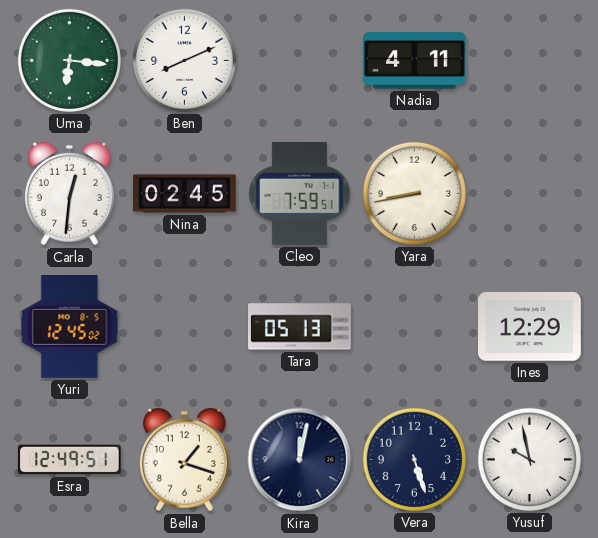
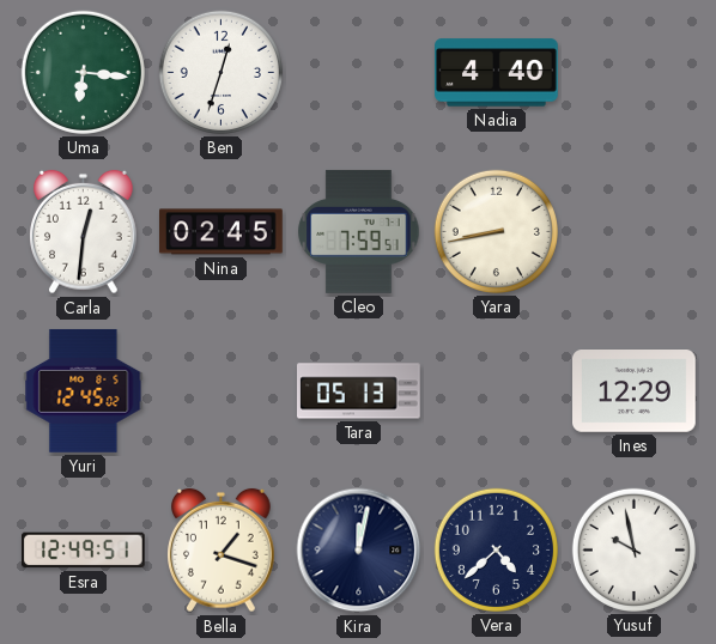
Ben: 8:11 -> 12:33 (220, 72)
Nadia: 4:11 -> 4:40 (497, 73)
Vera: 5:27 -> 4:38 (496, 549)
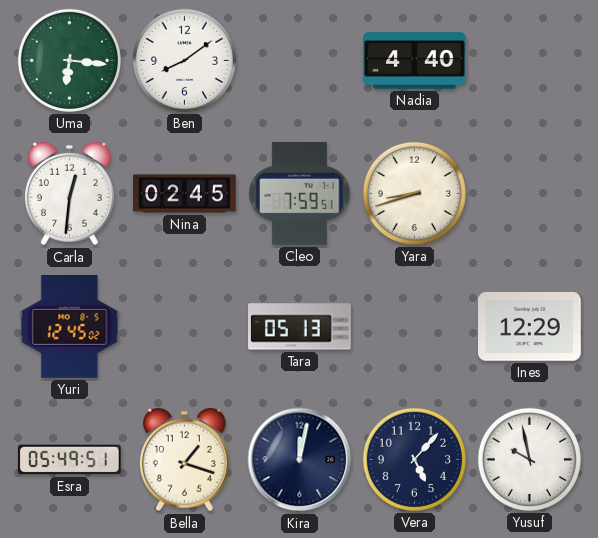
Ben: 12:33 -> 8:09 (184, 60)
Yara: 8:43 -> 8:42 (414, 193)
Esra: 12:49 -> 05:49 (69, 460)
Vera: 4:38 -> 5:07 (414, 459)
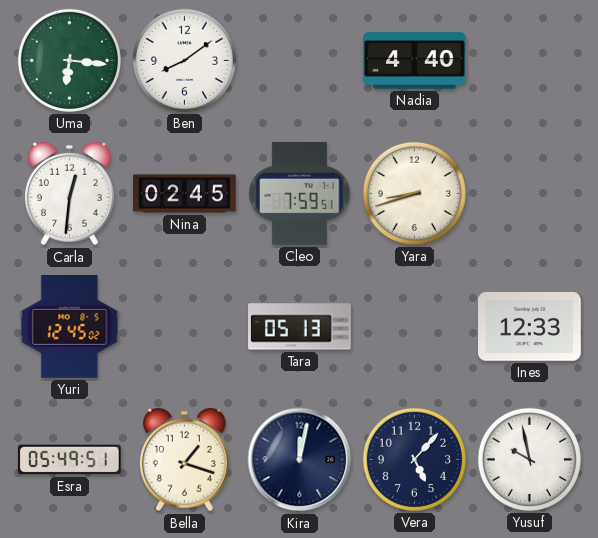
Ines: 12:29 -> 12:33 (530, 327)
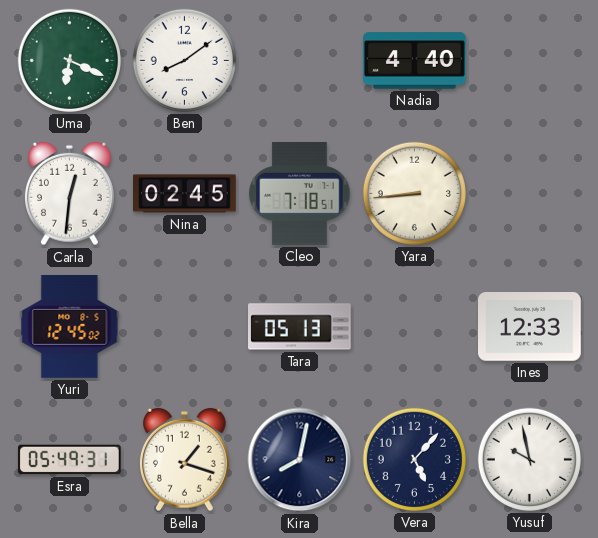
Uma: 6:16 -> 6:19 (69, 60)
Cleo: 7:59 -> 7:18 (300, 193)
Yara: 8:42 -> 8:44 (414, 193)
Esra: 05:49:51 -> 05:49:31 (69, 460)
Kira: 12:02 -> 8:02 (300, 460)
